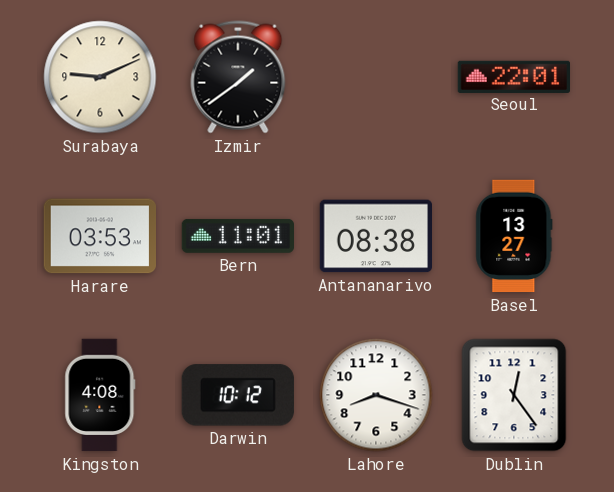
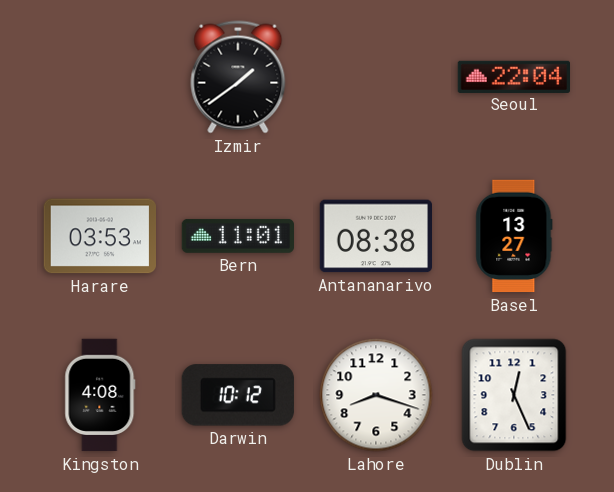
Surabaya: 9:11 -> none (100, 77)
Seoul: 22:01 -> 22:04 (513, 76)
Dublin: 12:24 -> 12:26 (514, 395)
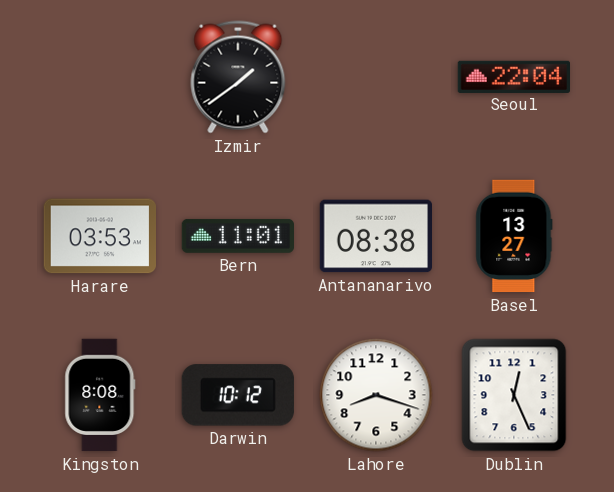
Kingston: 4:08 -> 8:08 (100, 395)
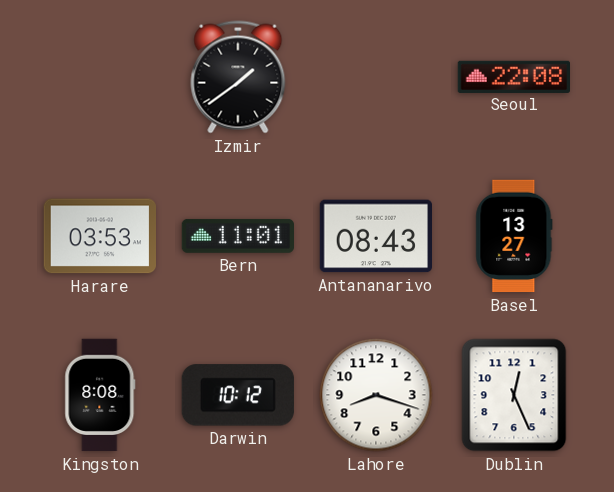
Seoul: 22:04 -> 22:08 (513, 76)
Antananarivo: 08:38 -> 08:43 (375, 236)
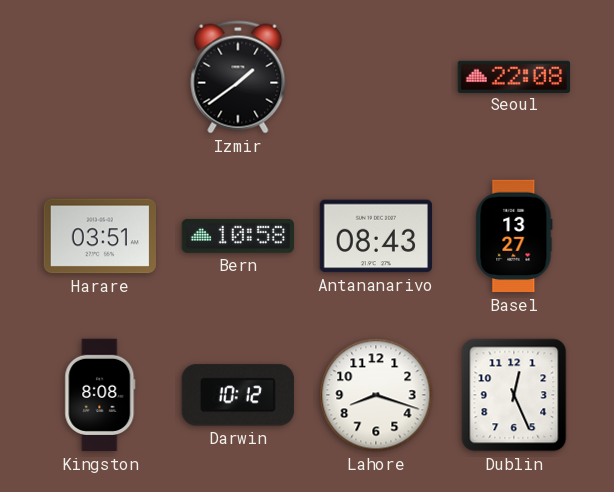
Harare: 03:53 -> 03:51 (99, 236)
Bern: 11:01 -> 10:58 (237, 236)
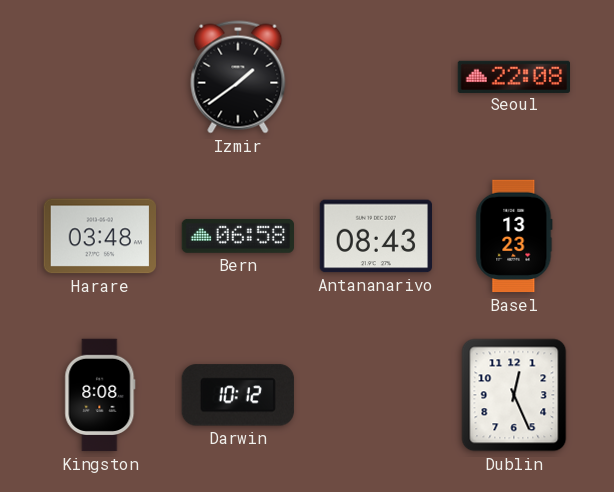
Harare: 03:51 -> 03:48 (99, 236)
Bern: 10:58 -> 06:58 (237, 236)
Basel: 13:27 -> 13:23 (514, 236)
Lahore: 8:18 -> none (376, 395)
